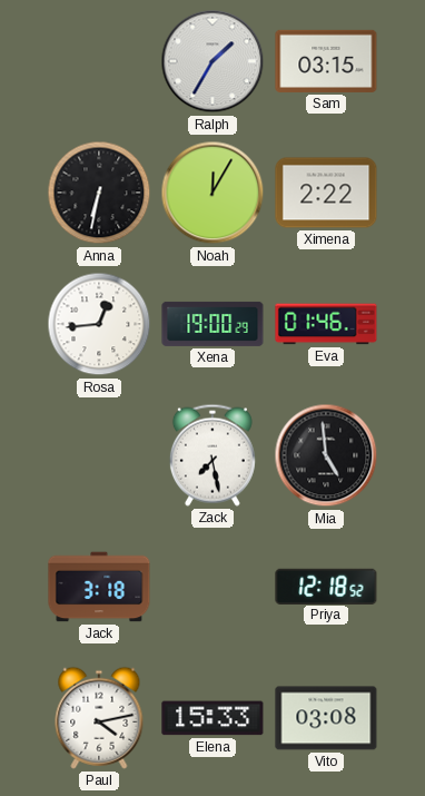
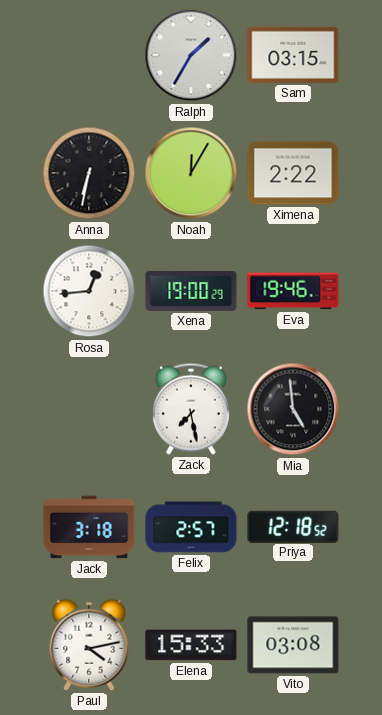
Eva: 01:46 -> 19:46 (293, 291)
Felix: none -> 2:57 (191, 527)
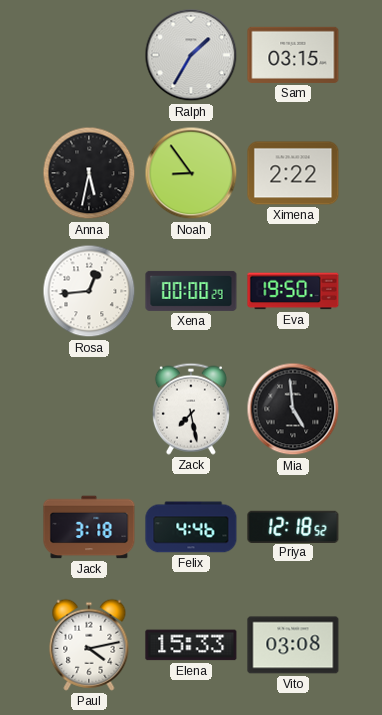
Anna: 6:32 -> 5:32 (89, 173)
Noah: 12:05 -> 8:54 (191, 173)
Xena: 19:00 -> 00:00 (191, 291)
Eva: 19:46 -> 19:50 (293, 291)
Felix: 2:57 -> 4:46 (191, 527)
